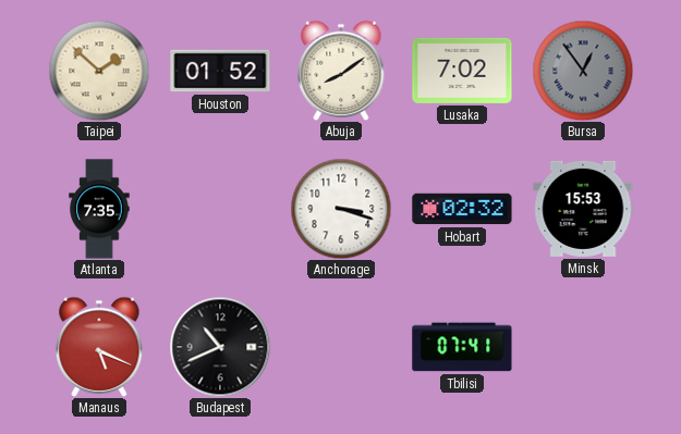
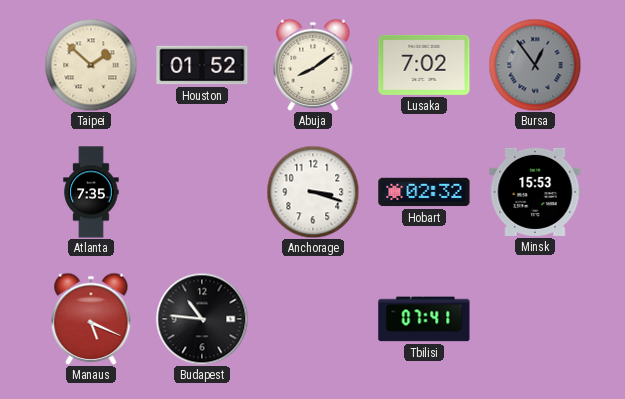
Budapest: 10:41 -> 10:46 (202, 319)
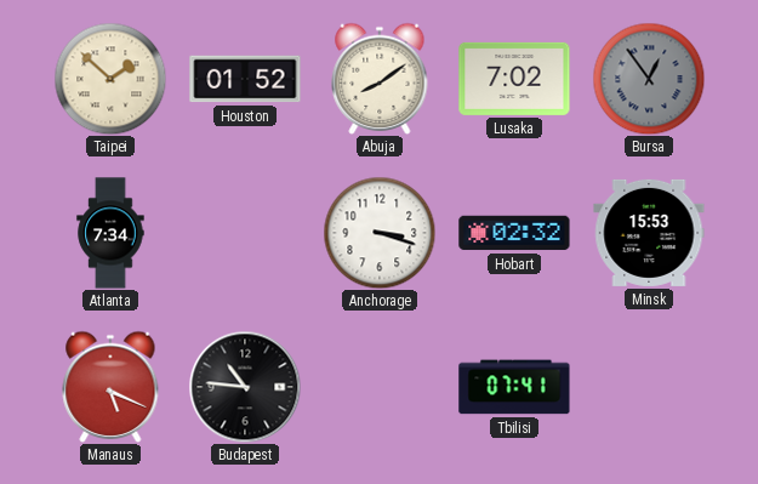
Atlanta: 7:35 -> 7:34 (110, 233)
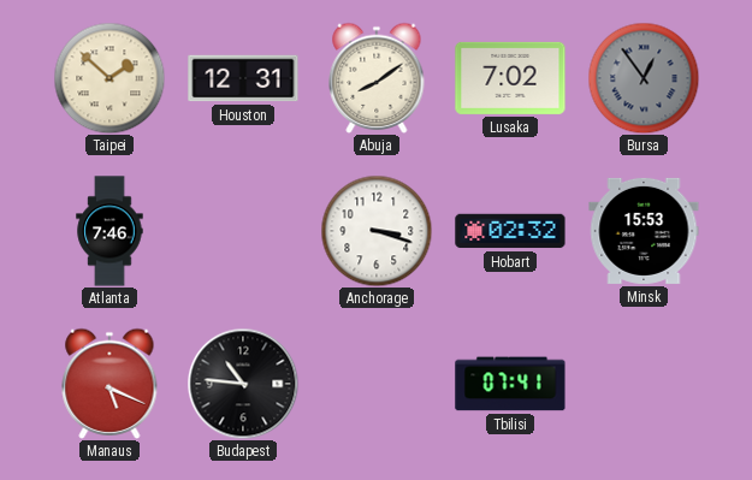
Houston: 01:52 -> 12:31 (243, 78)
Atlanta: 7:34 -> 7:46 (109, 231)
